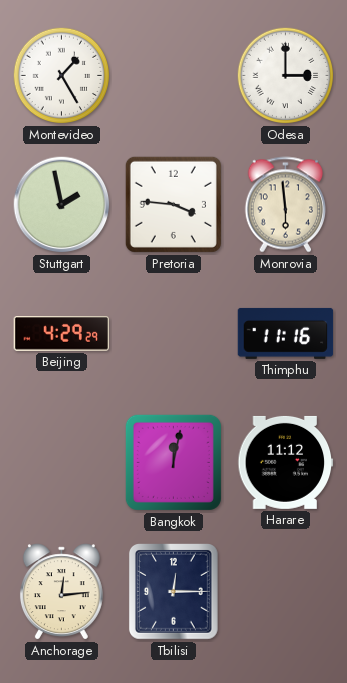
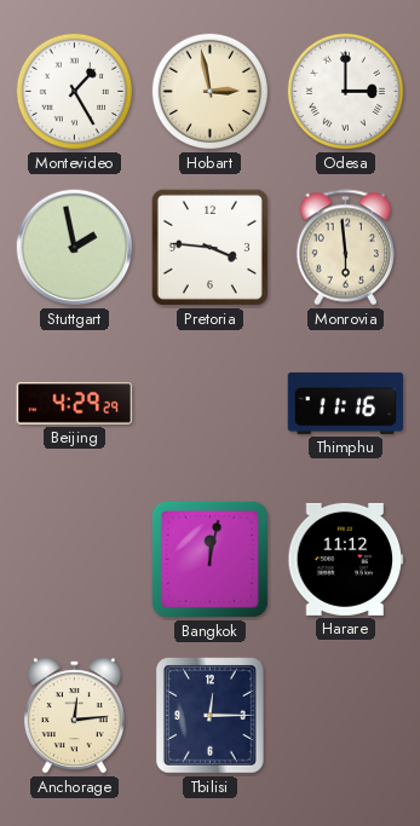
Hobart: none -> 2:58 (211, 92)
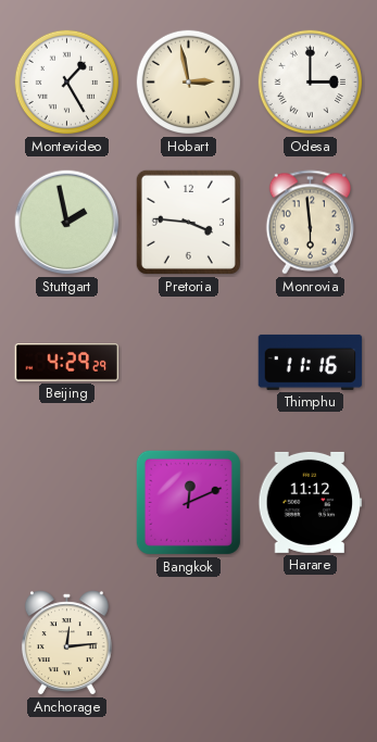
Bangkok: 12:02 -> 12:11 (188, 502)
Tbilisi: 12:15 -> none (211, 716)
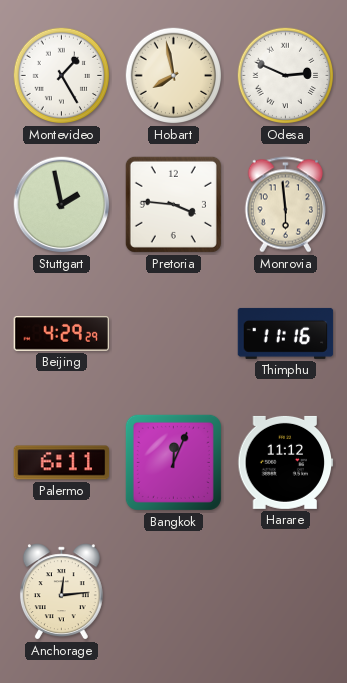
Hobart: 2:58 -> 7:58 (174, 76)
Odesa: 3:00 -> 2:49 (286, 76)
Palermo: none -> 6:11 (62, 463)
Bangkok: 12:11 -> 12:04 (173, 462)
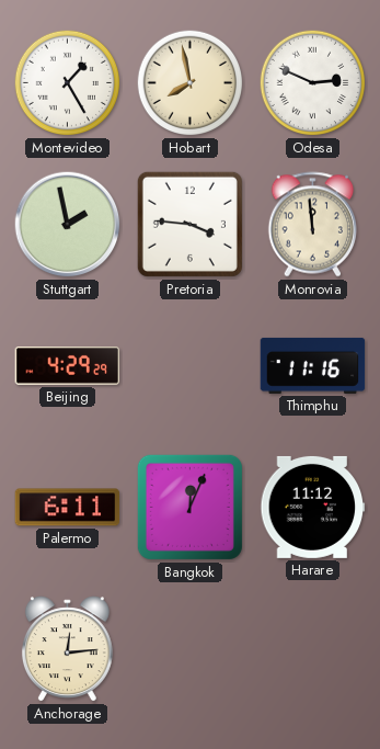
Monrovia: 5:59 -> 11:59 (313, 225)
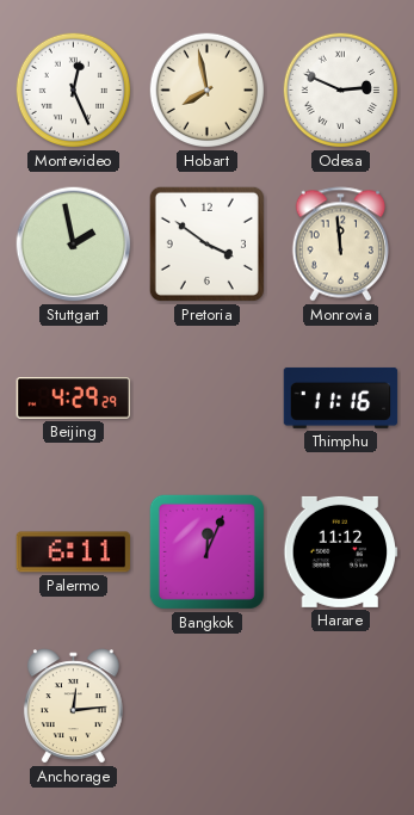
Montevideo: 1:25 -> 12:26 (74, 91)
Pretoria: 3:46 -> 3:51 (206, 243)
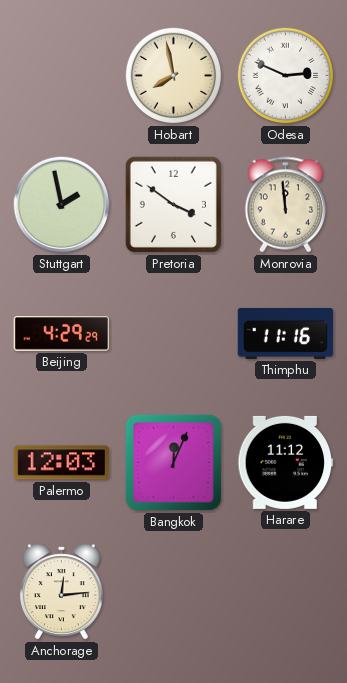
Montevideo: 12:26 -> none (74, 91)
Palermo: 6:11 -> 12:03 (62, 463)
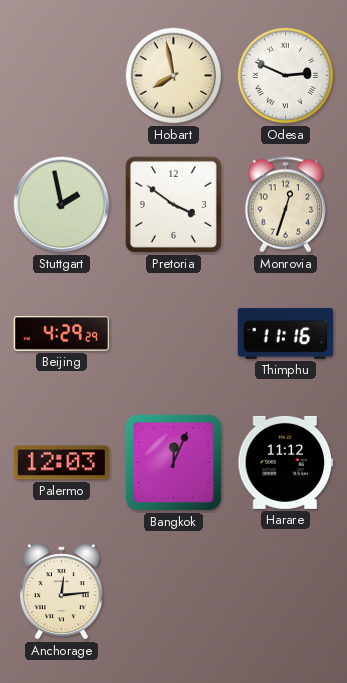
Monrovia: 11:59 -> 12:33 (286, 205)
